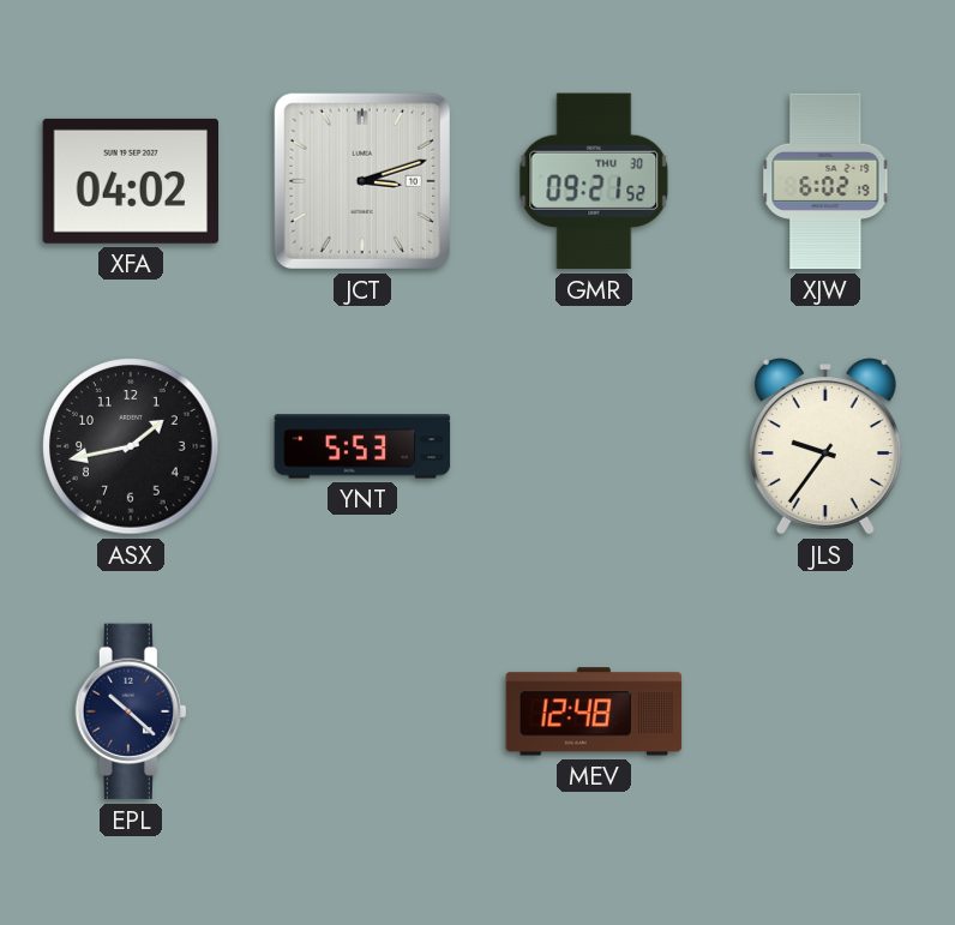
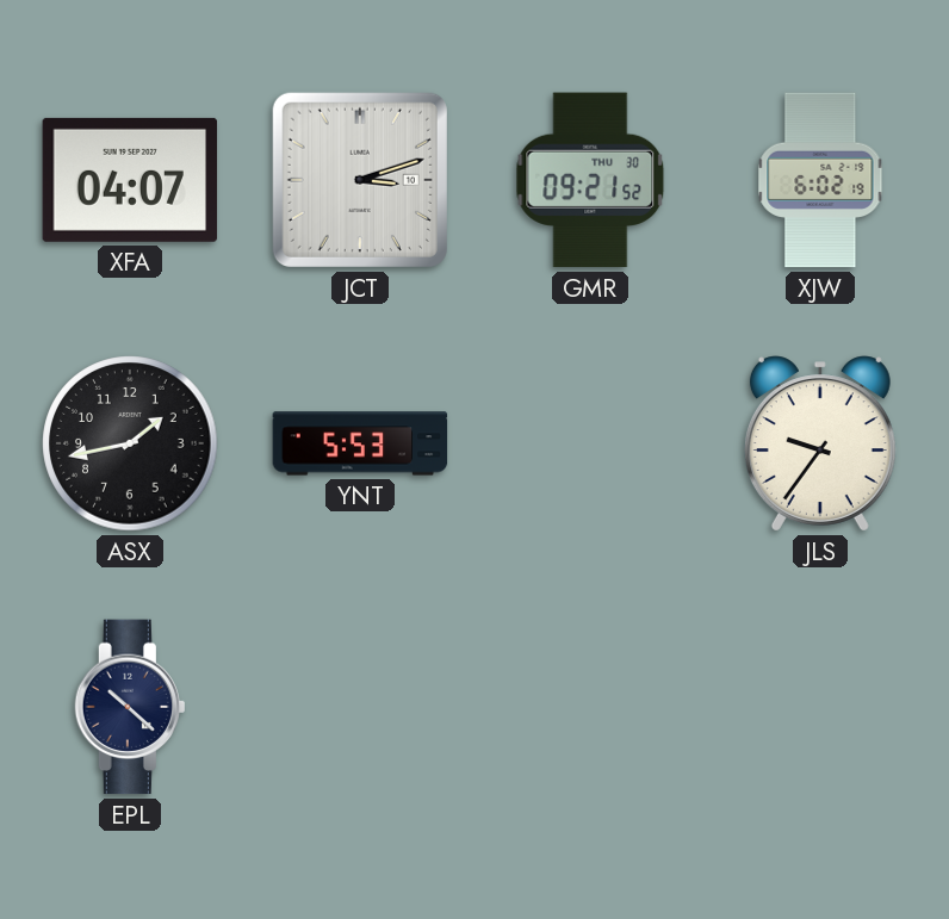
XFA: 04:02 -> 04:07 (130, 180)
MEV: 12:48 -> none (594, 711)
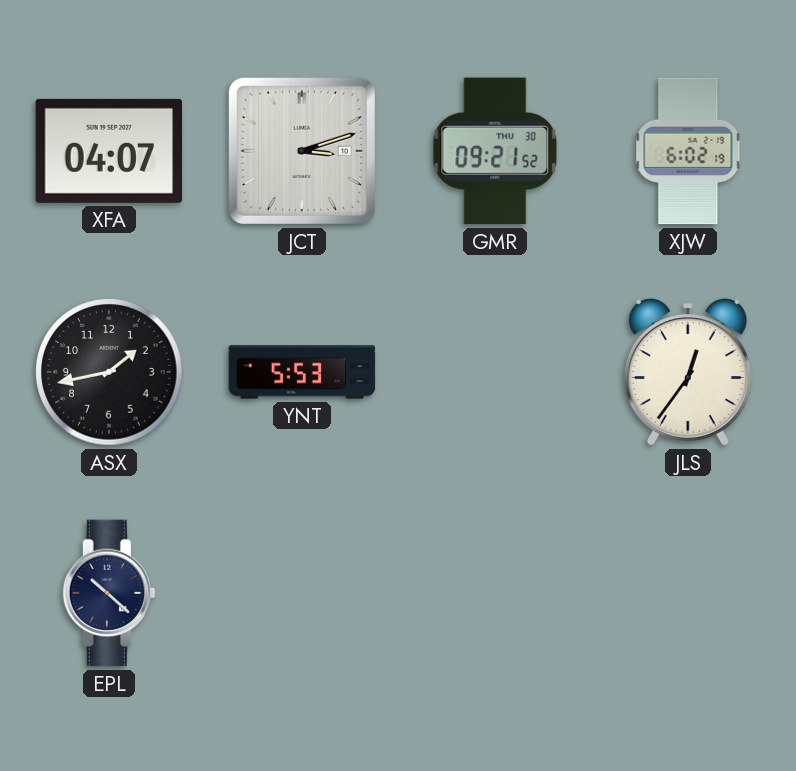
JLS: 9:36 -> 12:36 (688, 372)
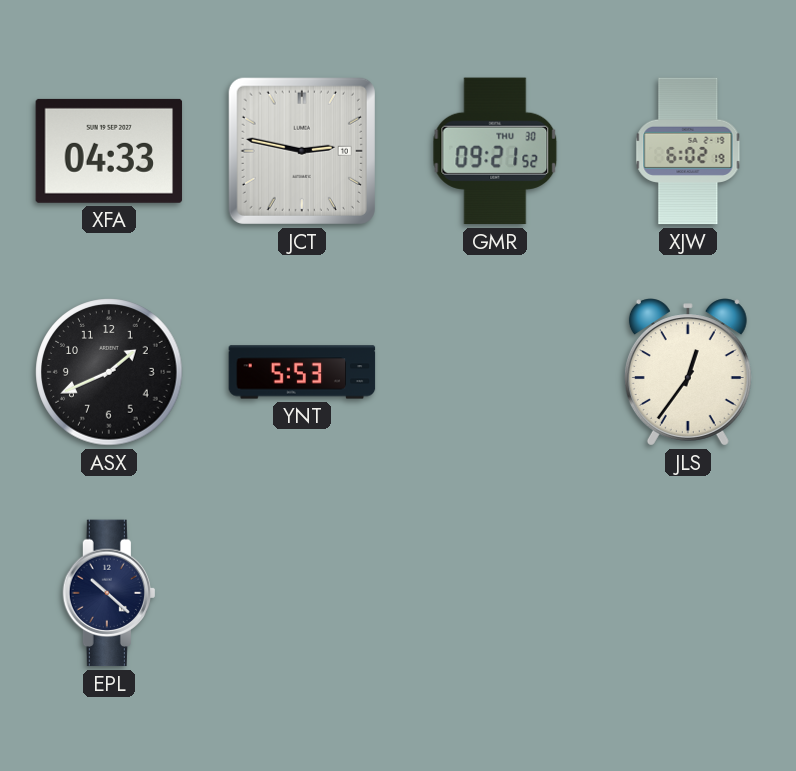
XFA: 04:07 -> 04:33 (109, 151)
JCT: 3:12 -> 2:47 (302, 151)
ASX: 1:43 -> 1:41 (109, 372)
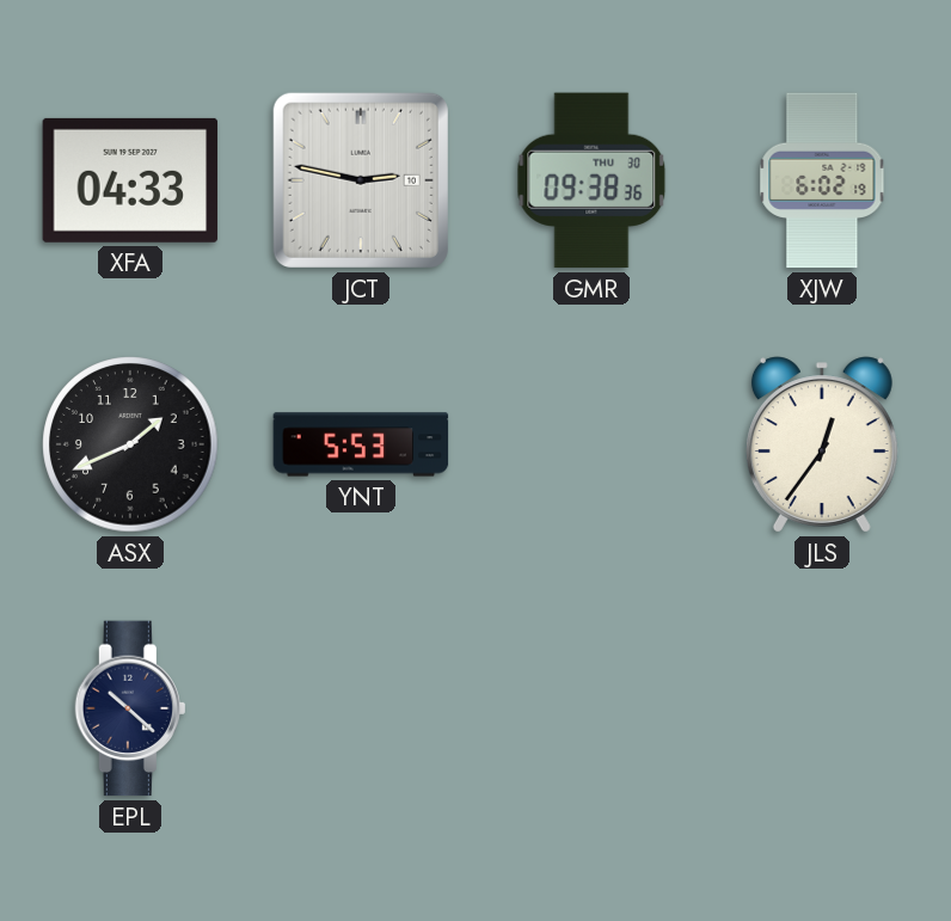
GMR: 09:21 -> 09:38 (591, 180)
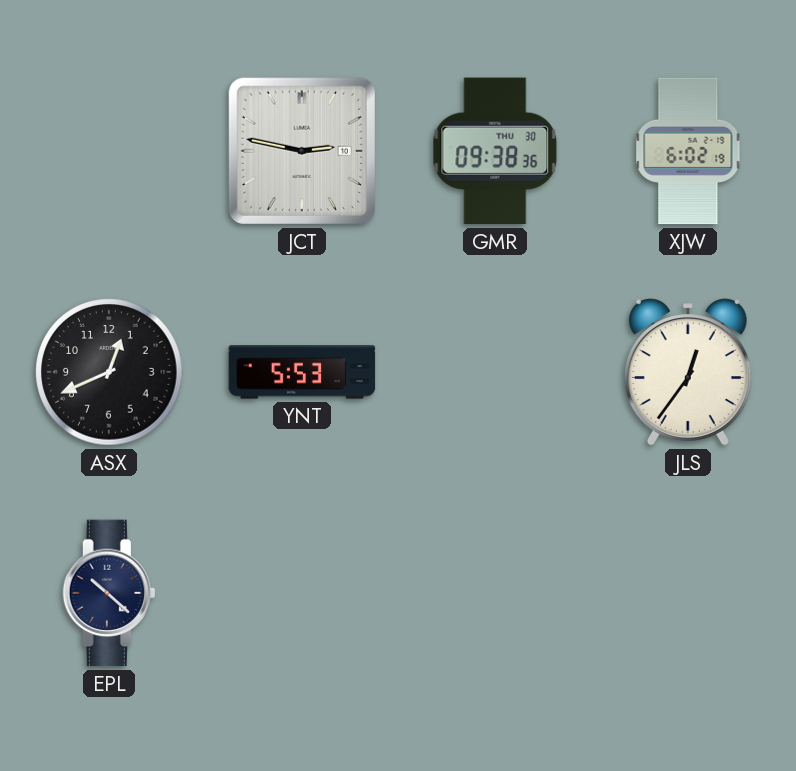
XFA: 04:33 -> none (130, 180)
ASX: 1:41 -> 12:41 (109, 372)
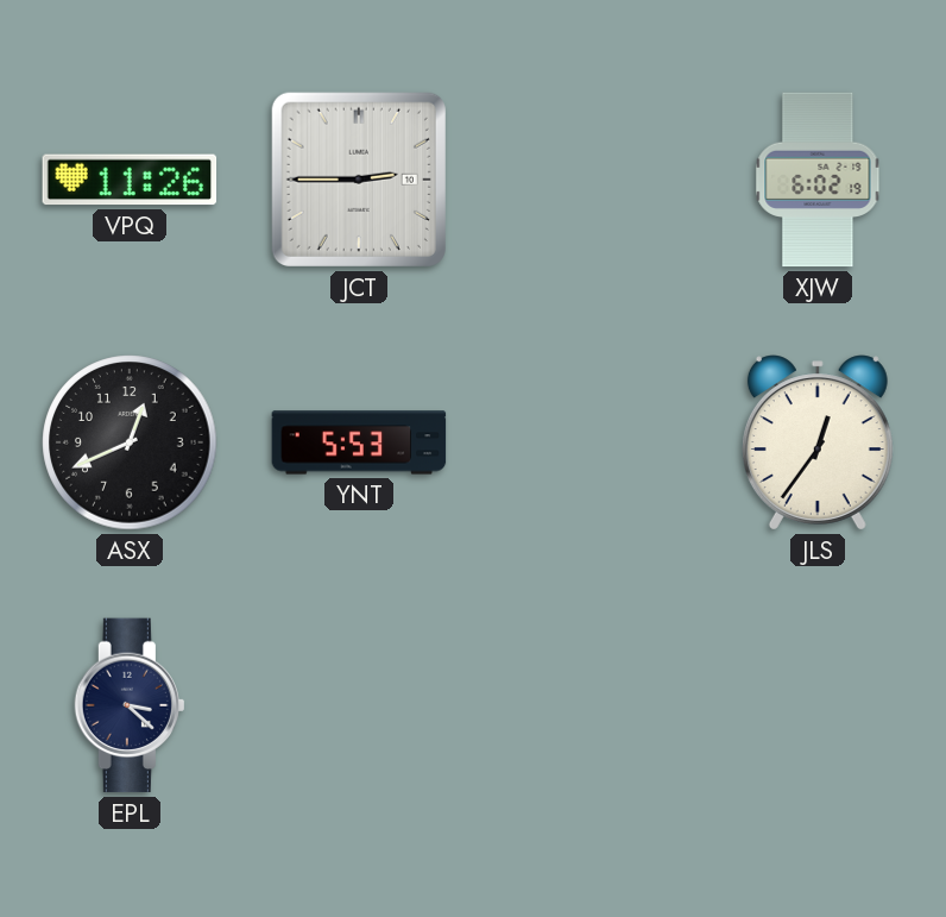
VPQ: none -> 11:26 (130, 180)
JCT: 2:47 -> 2:45 (359, 180)
GMR: 09:38 -> none (495, 151)
EPL: 10:22 -> 3:22 (128, 705)
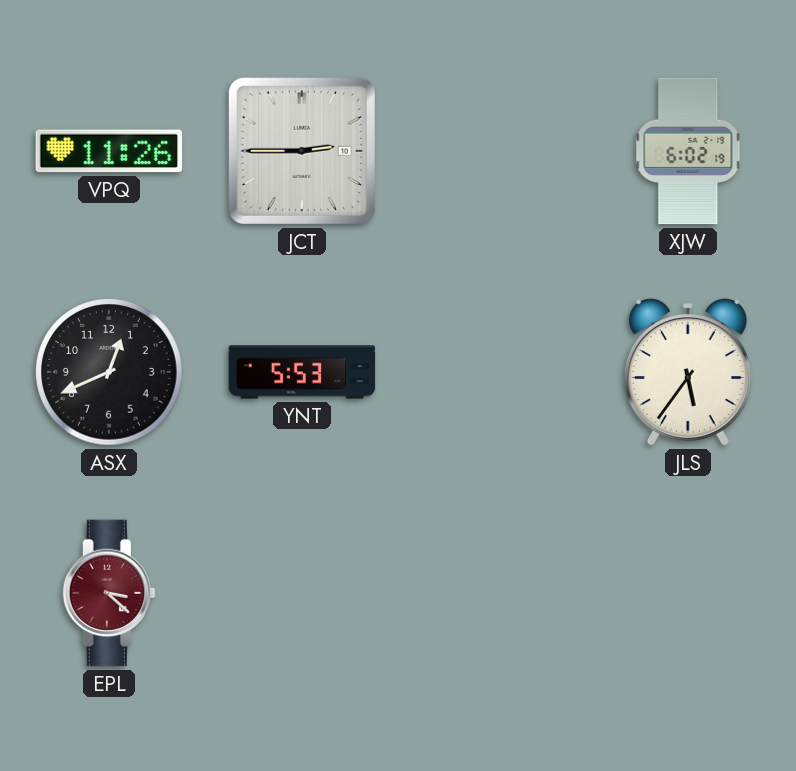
JLS: 12:36 -> 5:36 (688, 372)
EPL dial: navy -> burgundy (108, 593)
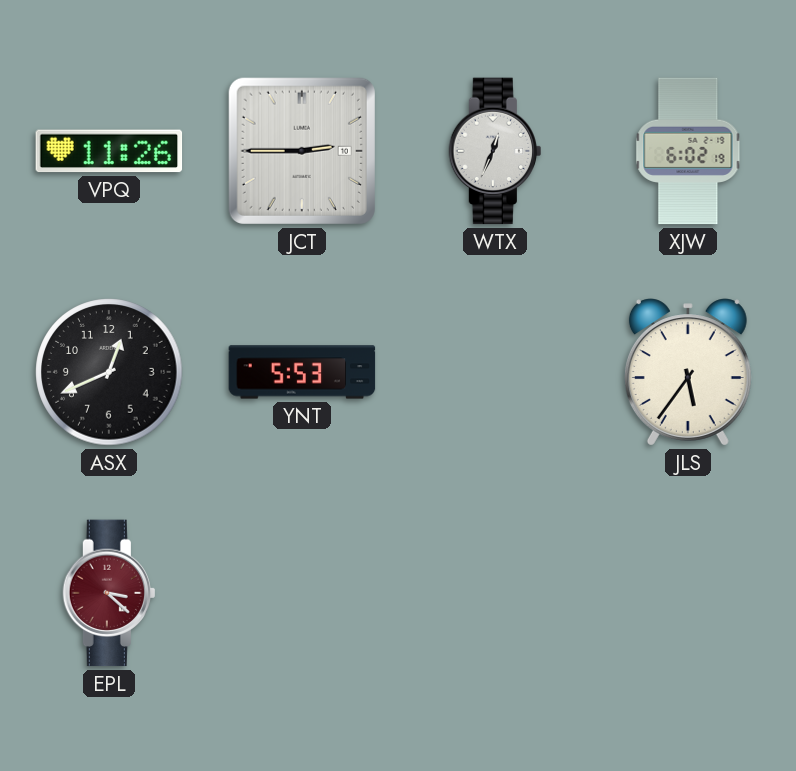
WTX: none -> 12:34 (494, 151)
